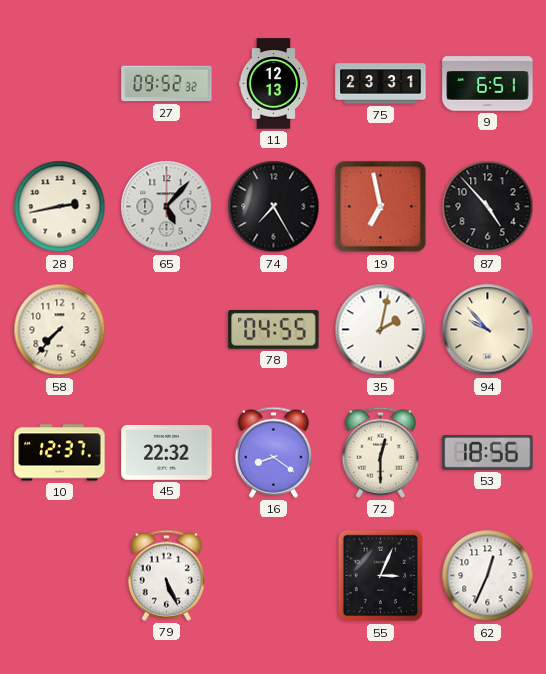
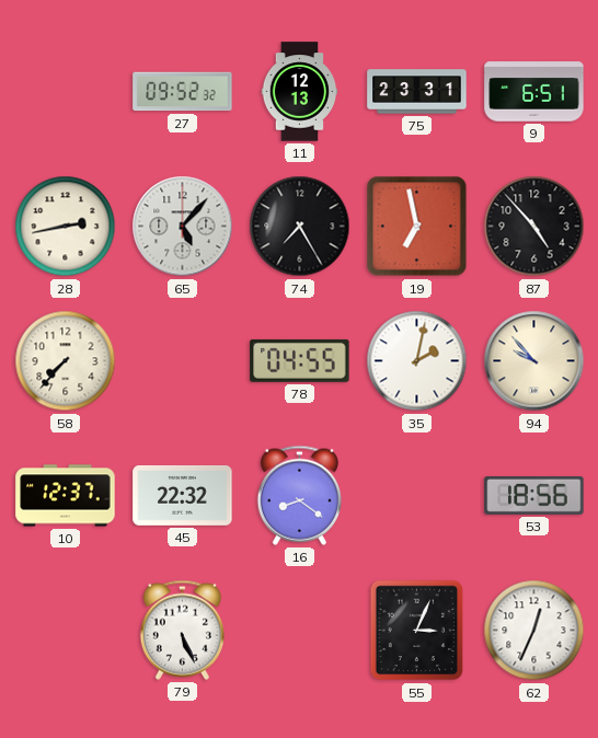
72: 12:30 -> none (380, 452)
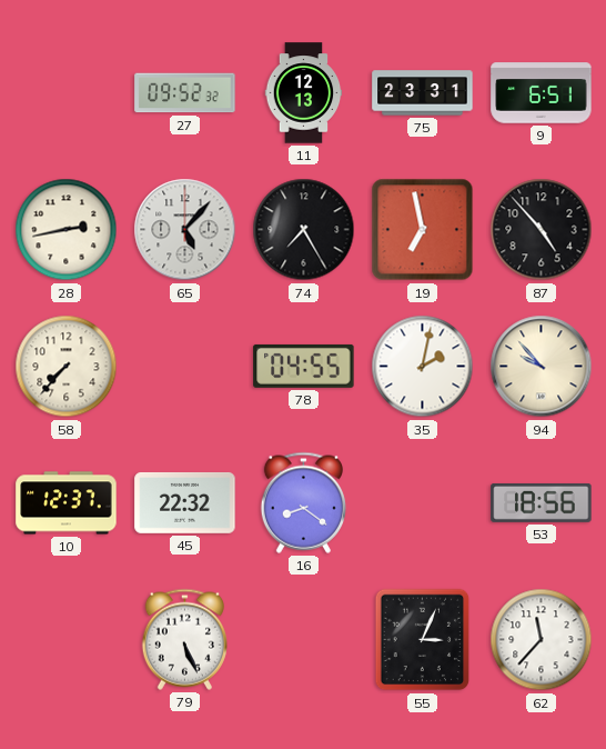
62: 12:34 -> 11:37 (542, 640)
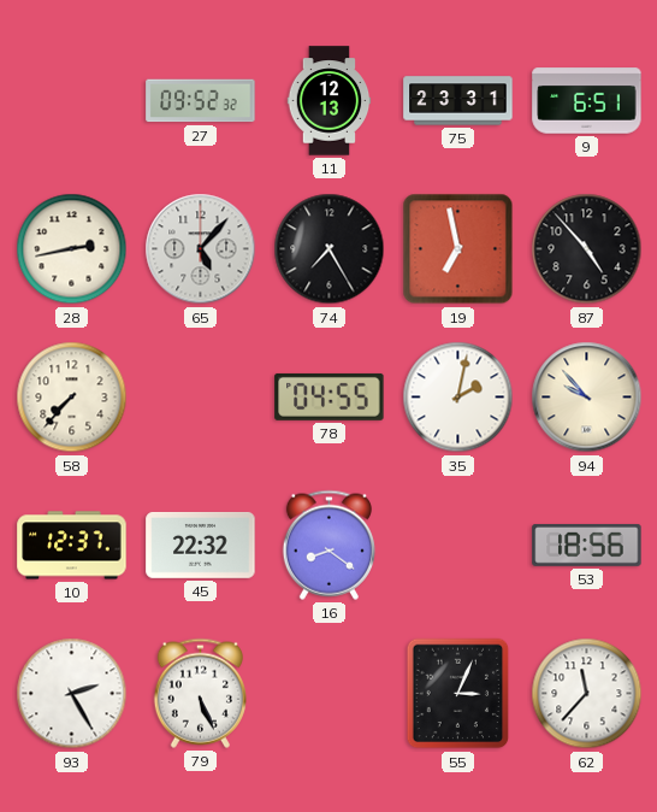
93: none -> 2:25 (72, 694)
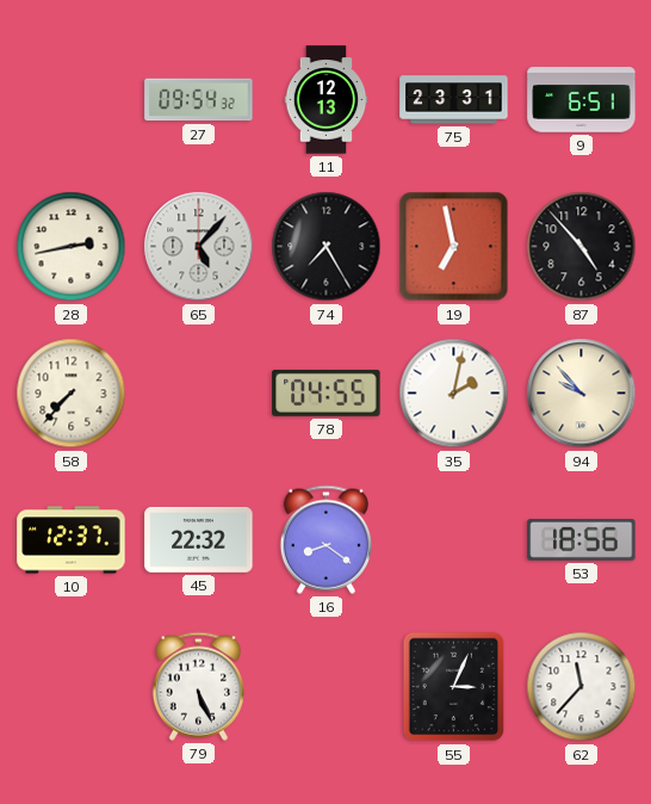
27: 09:52 -> 09:54 (199, 100)
93: 2:25 -> none (72, 694)
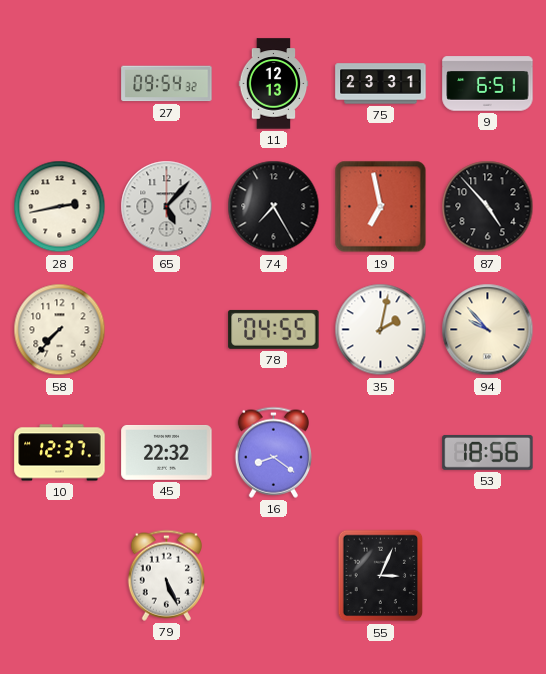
62: 11:37 -> none (582, 687)
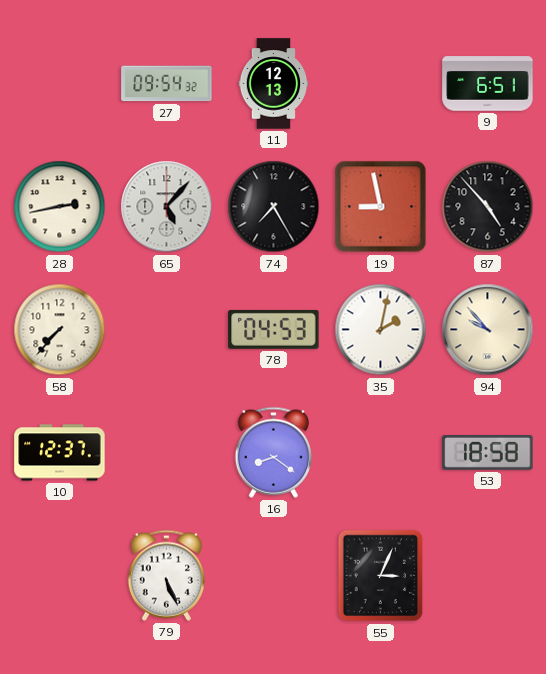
75: 23:31 -> none (381, 84)
19: 6:58 -> 8:58 (381, 207)
78: 04:55 -> 04:53 (274, 329)
45: 22:32 -> none (167, 452)
53: 18:56 -> 18:58 (488, 452)
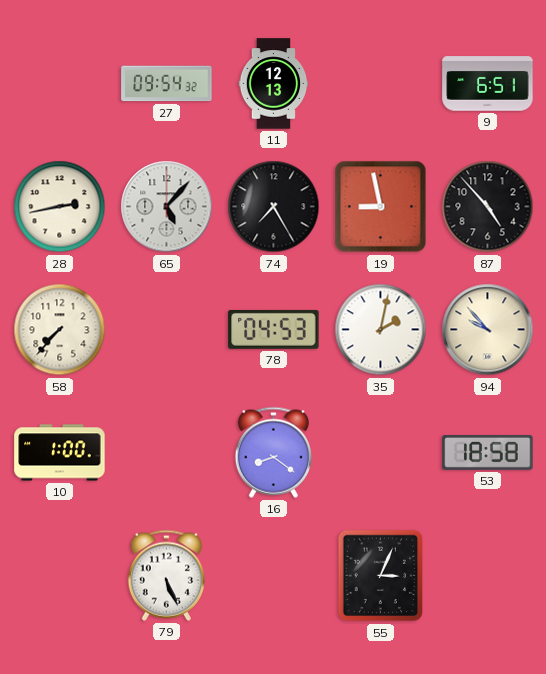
10: 12:37 -> 1:00 (60, 453)
